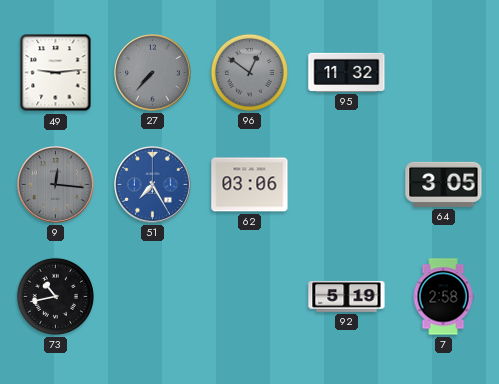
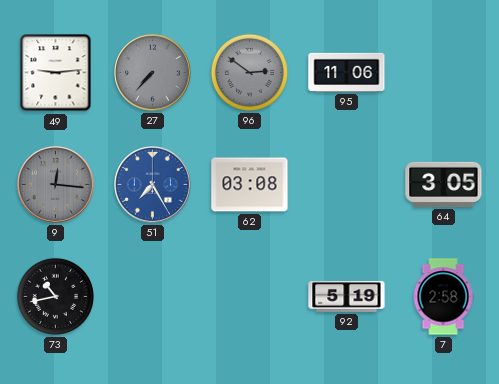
96: 12:51 -> 2:51 (249, 72)
95: 11:32 -> 11:06 (347, 72)
62: 03:06 -> 03:08 (250, 185)
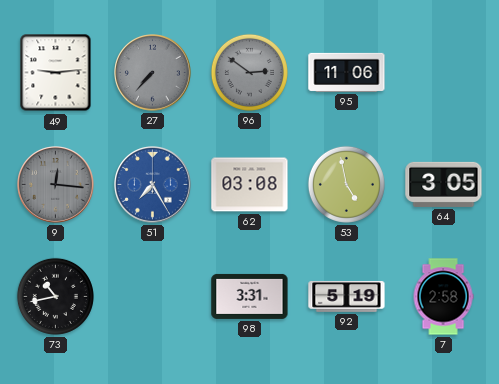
53: none -> 4:58 (346, 184)
98: none -> 3:31 (250, 296)
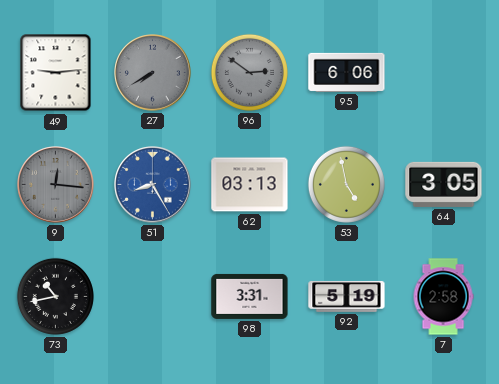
27: 7:37 -> 7:40 (153, 73)
95: 11:06 -> 6:06 (347, 72)
51: 7:25 -> 8:25 (153, 185)
62: 03:08 -> 03:13 (250, 185)
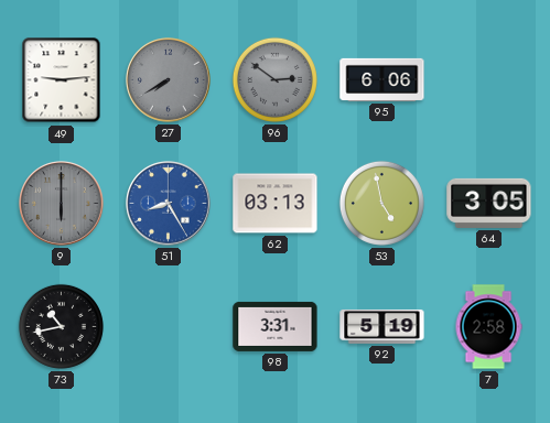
9: 12:16 -> 6:00 (62, 204)
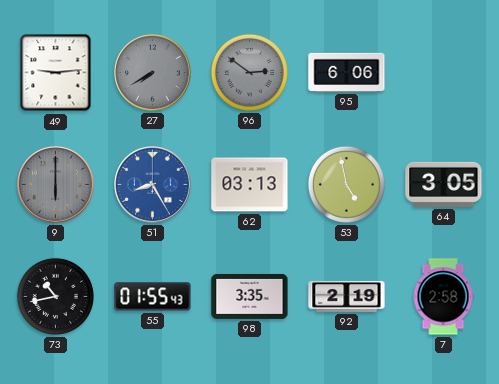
55: none -> 01:55 (153, 297)
98: 3:31 -> 3:35 (250, 296)
92: 5:19 -> 2:19 (347, 297)
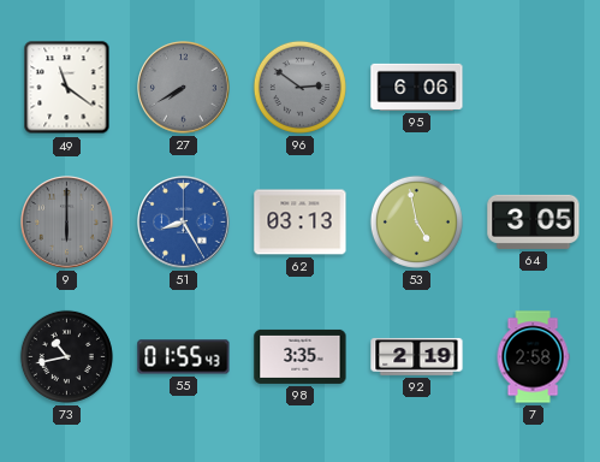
49: 9:14 -> 11:21 (67, 88)
